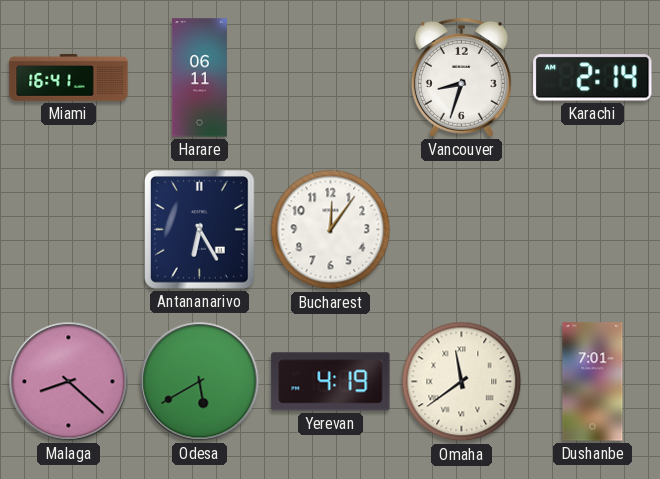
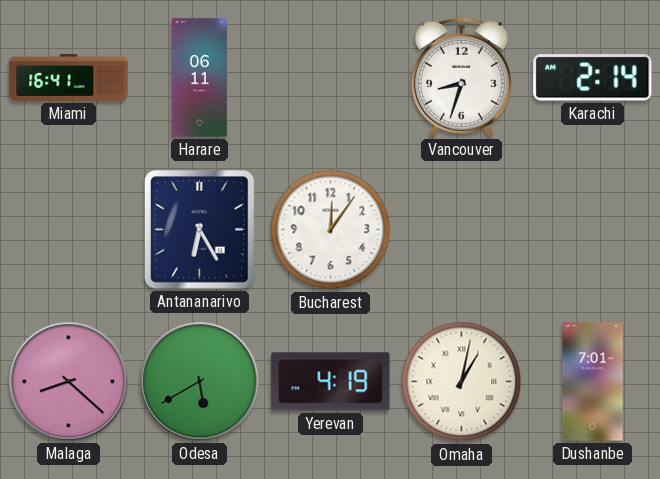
Omaha: 11:39 -> 1:02 (462, 382)
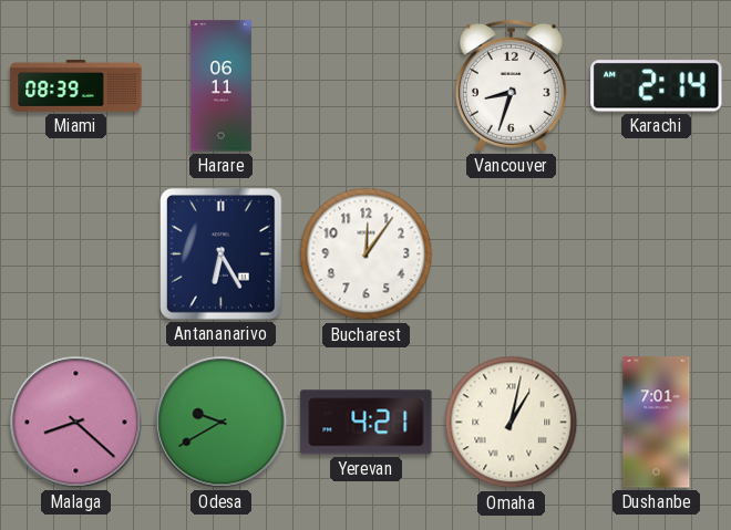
Miami: 16:41 -> 08:39 (76, 85)
Odesa: 5:40 -> 9:40 (222, 423)
Yerevan: 4:19 -> 4:21 (367, 423)
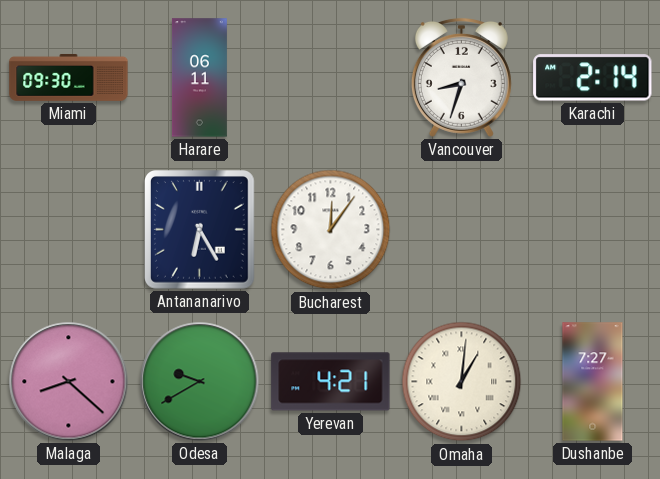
Miami: 08:39 -> 09:30 (69, 77)
Omaha: 1:02 -> 1:01 (462, 382)
Dushanbe: 7:01 -> 7:27 (593, 382)
